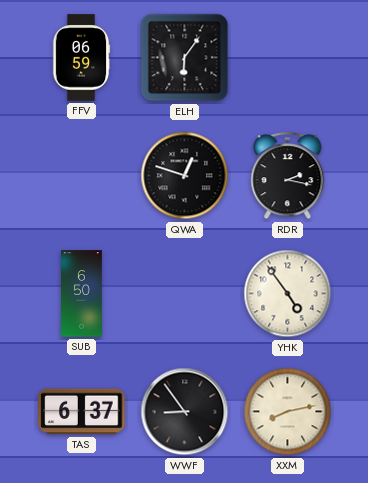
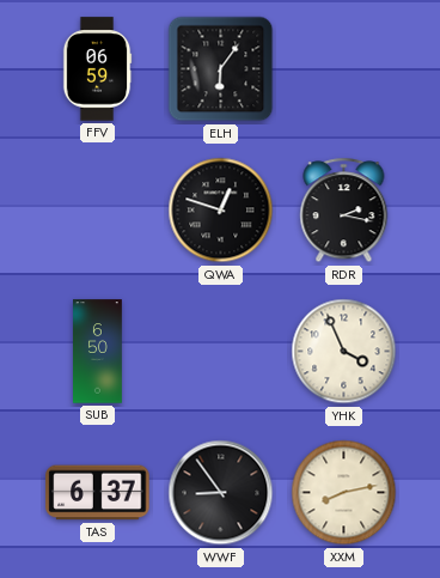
YHK: 4:54 -> 3:56 (344, 352)
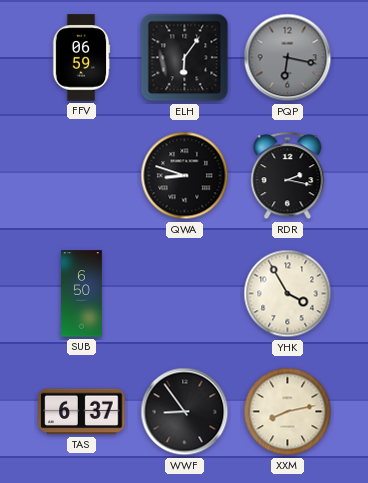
PQP: none -> 6:17 (288, 58)
QWA: 12:48 -> 8:48 (185, 176)
YHK: 3:56 -> 3:55 (288, 294)
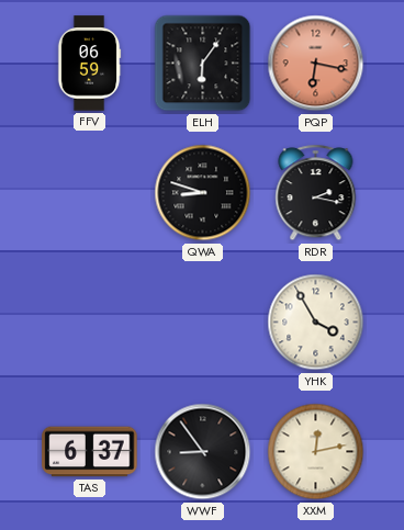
PQP dial: grey -> salmon (316, 64)
SUB: 6:50 -> none (82, 294)
XXM: 8:13 -> 12:13 (316, 452)
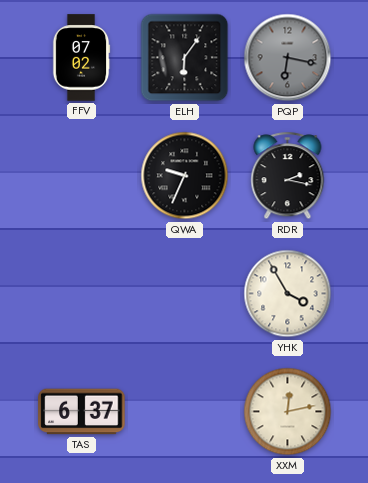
FFV: 06:59 -> 07:02 (81, 58)
PQP dial: salmon -> grey (288, 58)
QWA: 8:48 -> 9:34 (185, 176)
WWF: 8:54 -> none (203, 452)
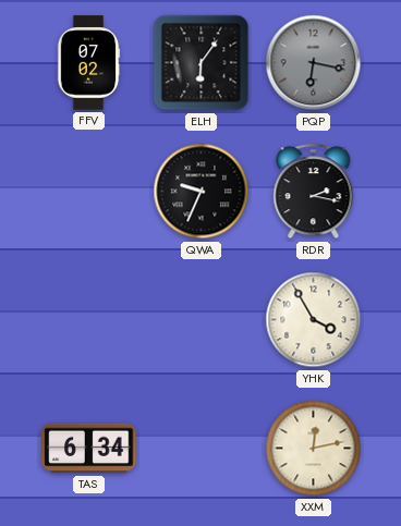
TAS: 6:37 -> 6:34 (89, 449)
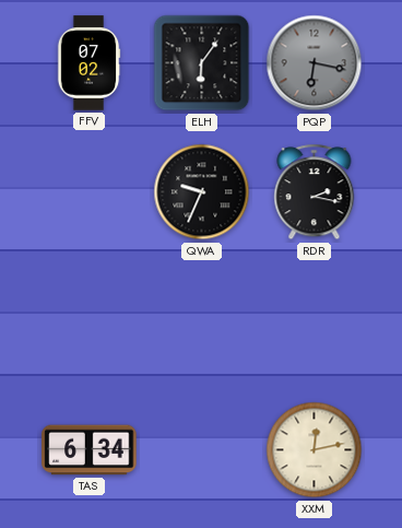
YHK: 3:55 -> none (314, 320)
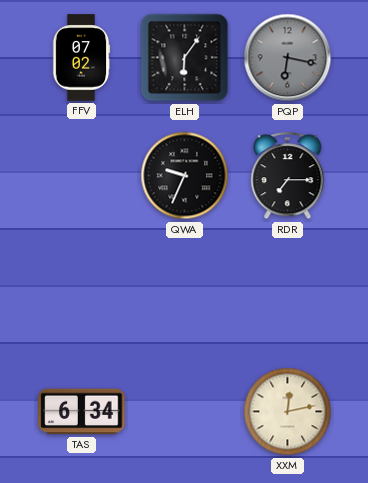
RDR: 2:17 -> 7:15 (288, 176)
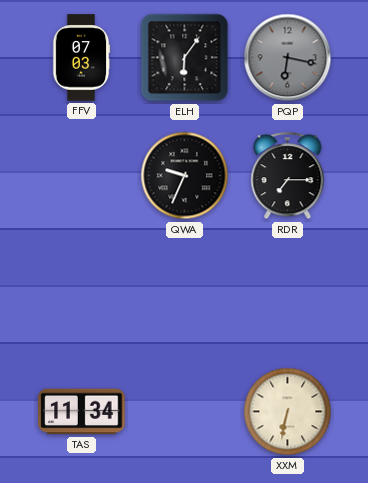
FFV: 07:02 -> 07:03 (81, 58)
TAS: 6:34 -> 11:34 (82, 412)
XXM: 12:13 -> 6:32 (288, 412)
